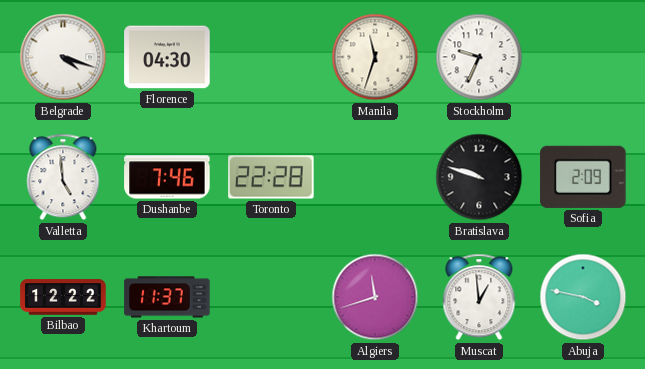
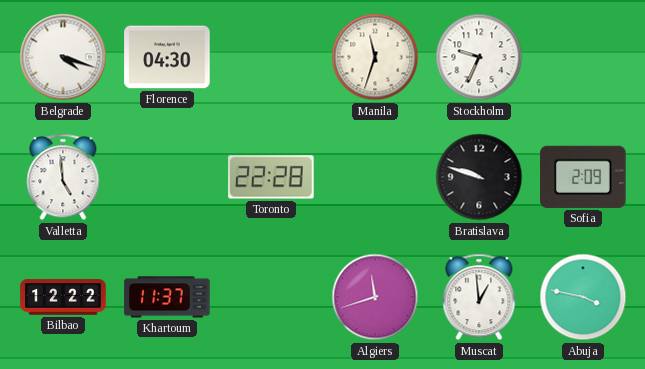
Dushanbe: 7:46 -> none (167, 177)
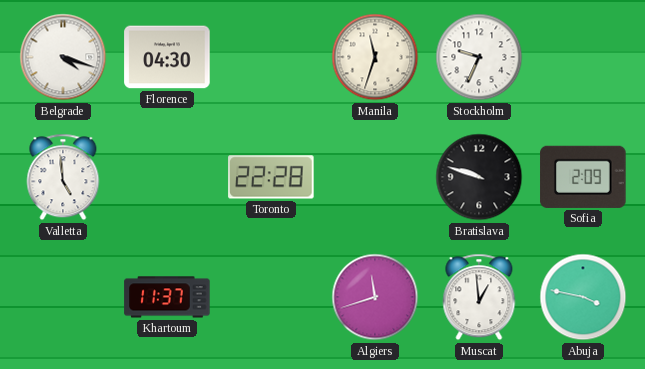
Bilbao: 12:22 -> none (63, 297)
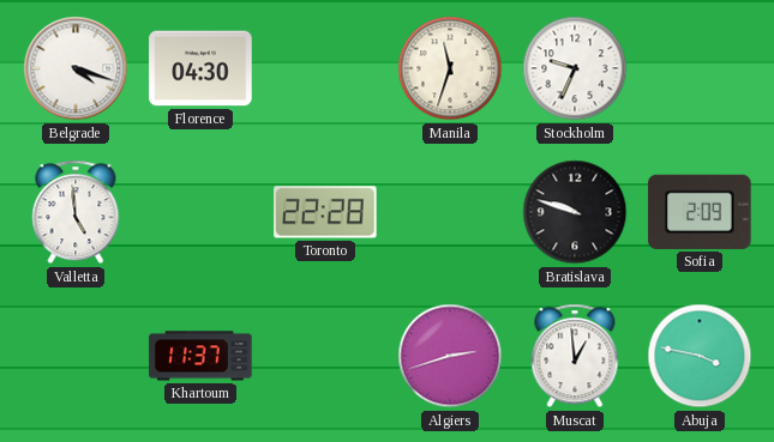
Algiers: 11:42 -> 2:42 (450, 356)
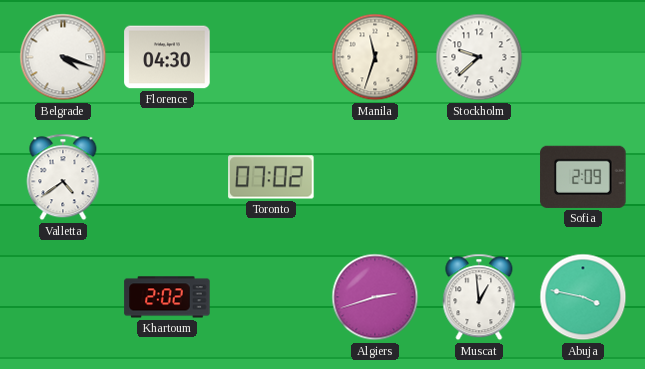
Stockholm: 9:34 -> 9:38 (479, 57)
Valletta: 4:59 -> 4:39 (63, 177)
Toronto: 22:28 -> 07:02 (271, 177)
Bratislava: 9:48 -> none (575, 212)
Khartoum: 11:37 -> 2:02 (167, 297)
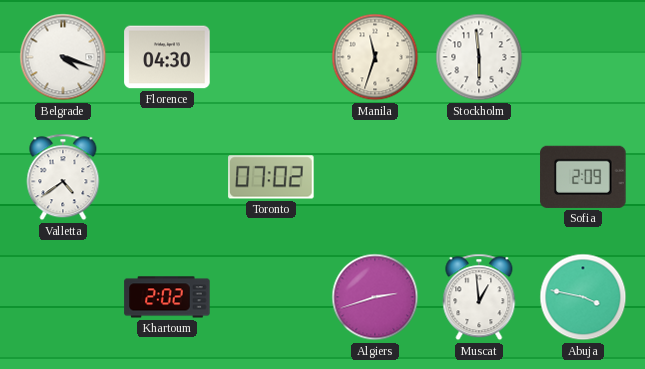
Stockholm: 9:38 -> 5:59 (479, 57)
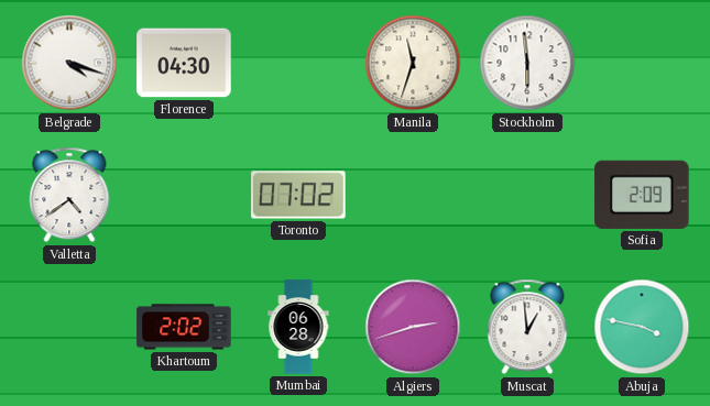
Mumbai: none -> 06:28 (298, 327)
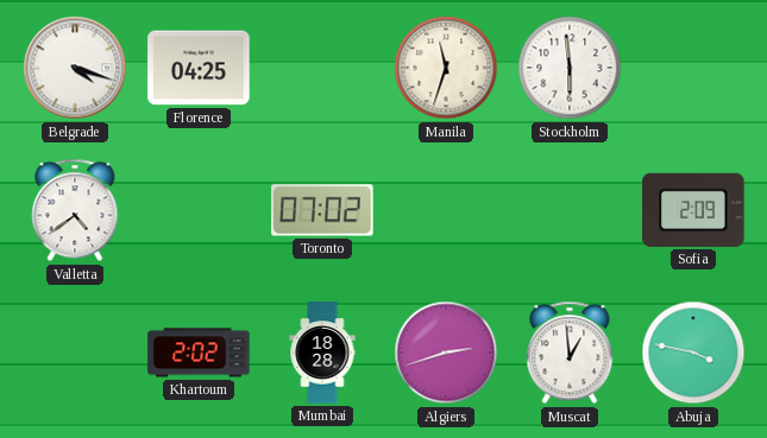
Florence: 04:30 -> 04:25 (199, 68)
Mumbai: 06:28 -> 18:28 (322, 353)
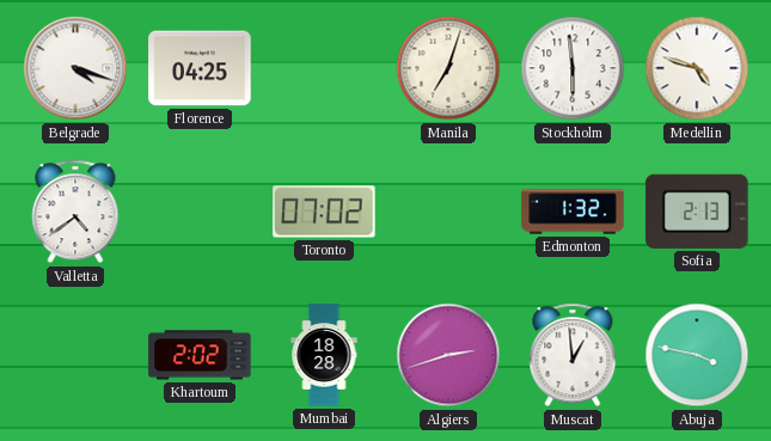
Manila: 11:33 -> 7:03 (448, 68)
Medellin: none -> 4:48 (697, 68)
Edmonton: none -> 1:32 (573, 212)
Sofia: 2:09 -> 2:13 (697, 212)
